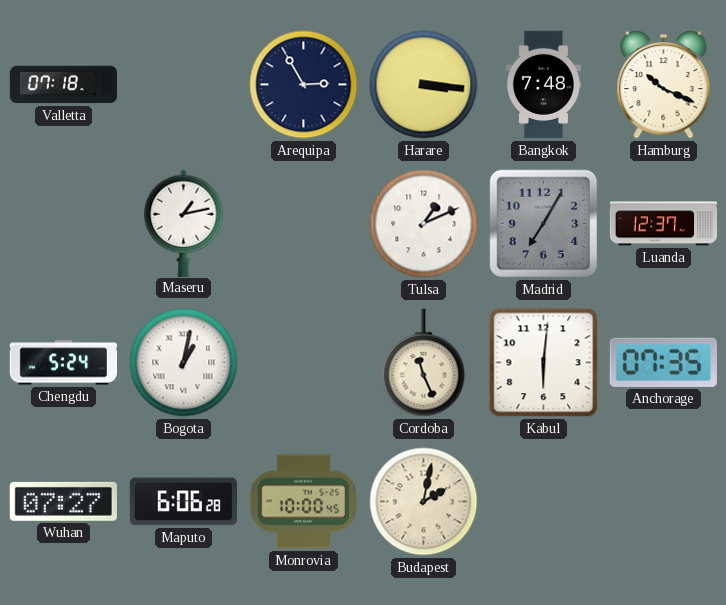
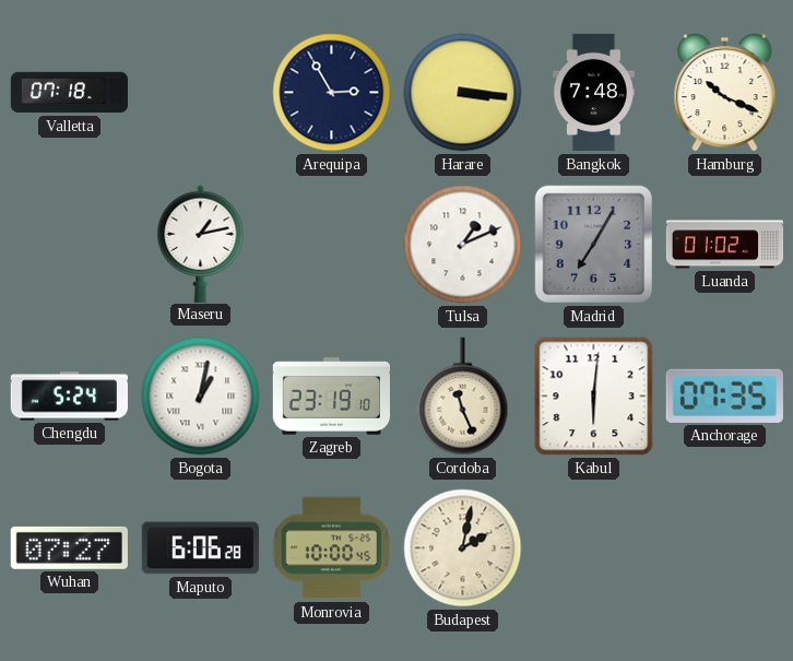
Luanda: 12:37 -> 01:02 (725, 245)
Zagreb: none -> 23:19 (331, 397)
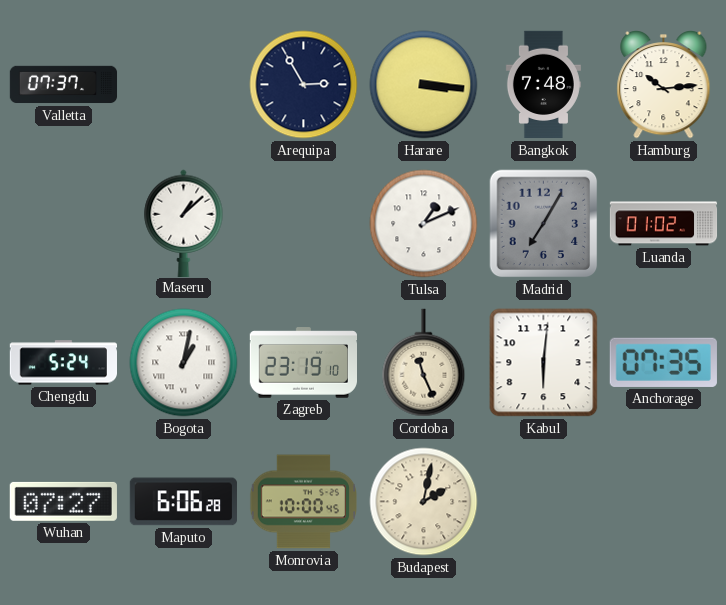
Valletta: 07:18 -> 07:37 (64, 85)
Hamburg: 10:19 -> 10:14 (664, 84)
Maseru: 1:13 -> 1:08 (184, 223)
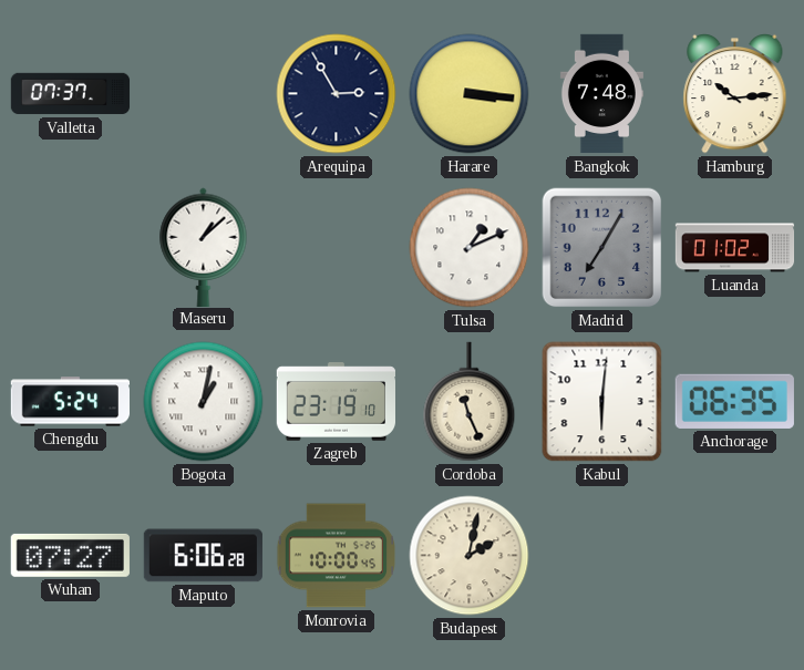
Anchorage: 07:35 -> 06:35 (734, 401)
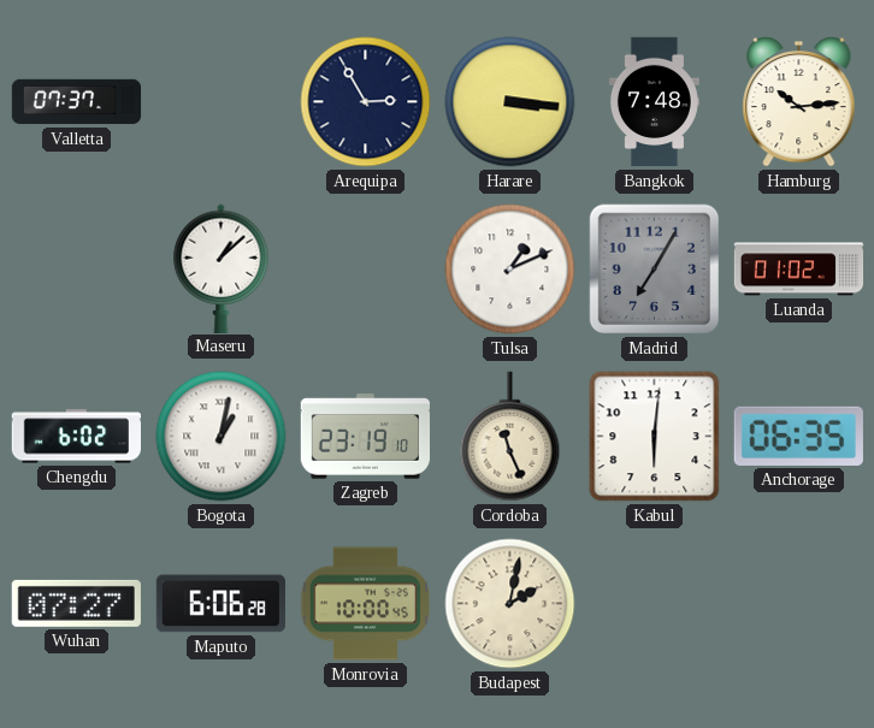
Chengdu: 5:24 -> 6:02 (76, 437)
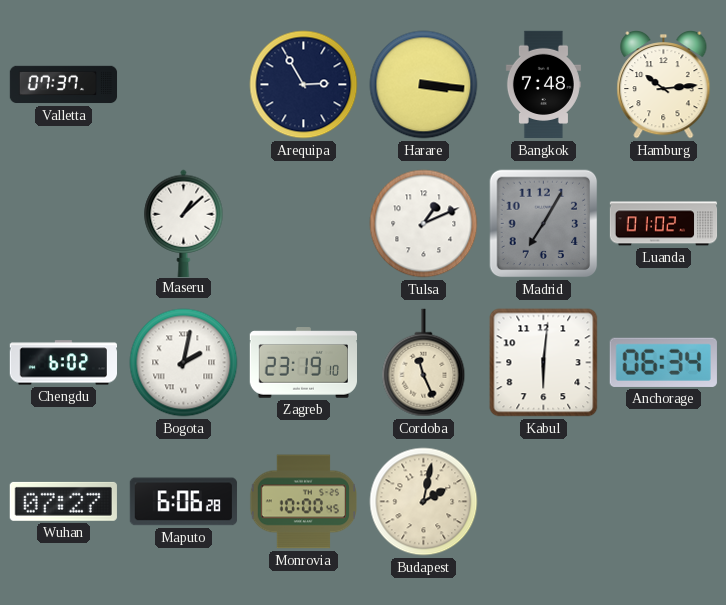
Bogota: 1:02 -> 2:02 (184, 363)
Anchorage: 06:35 -> 06:34 (663, 362)
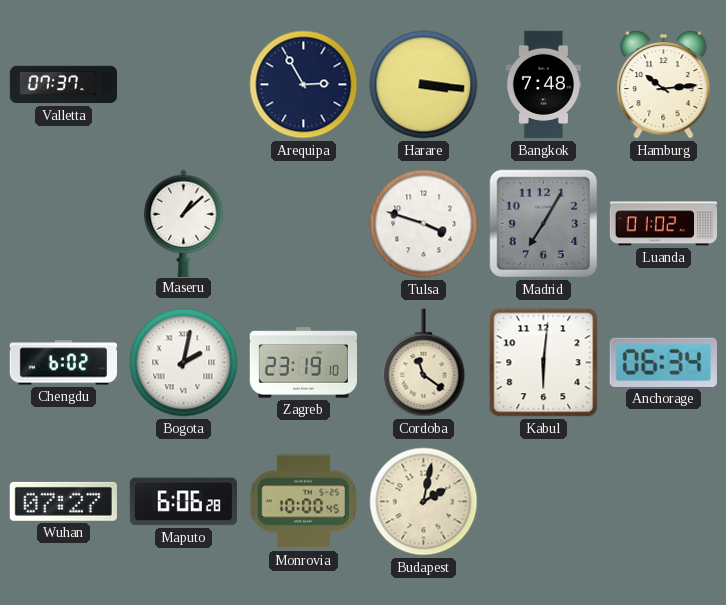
Tulsa: 1:11 -> 3:48 (424, 224)
Cordoba: 11:26 -> 11:21 (424, 363)
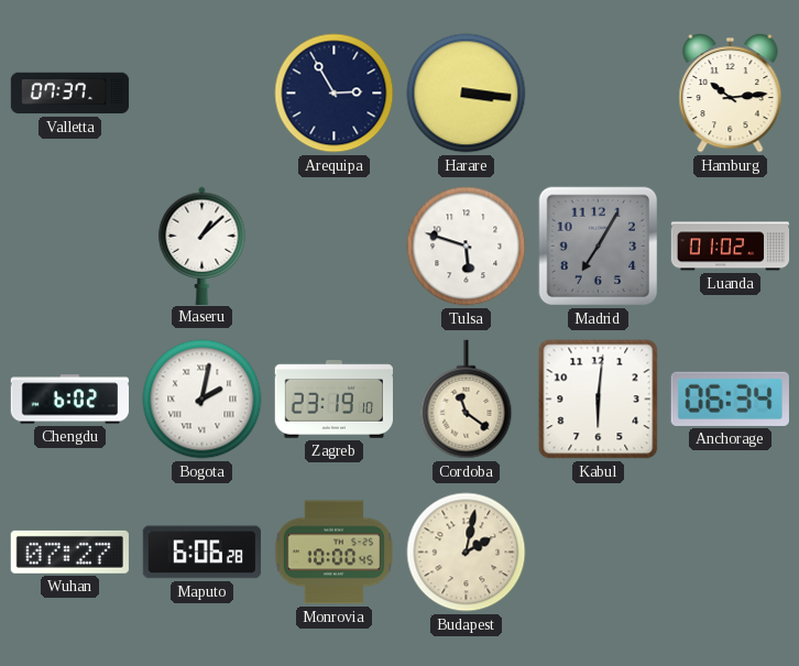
Bangkok: 7:48 -> none (543, 85)
Tulsa: 3:48 -> 5:48 (467, 247)
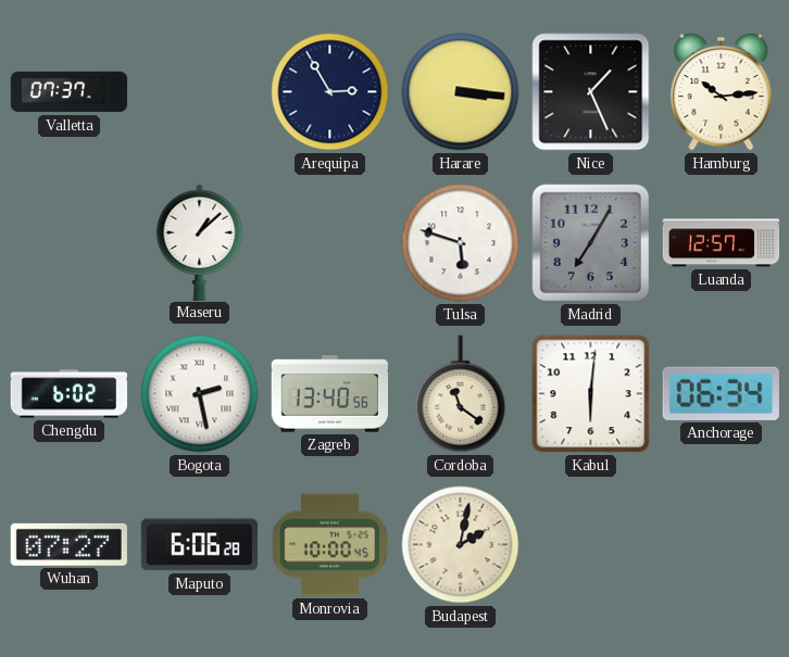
Nice: none -> 1:26 (591, 92)
Luanda: 01:02 -> 12:57 (722, 243)
Bogota: 2:02 -> 2:28 (200, 394)
Zagreb: 23:19 -> 13:40 (329, 394)
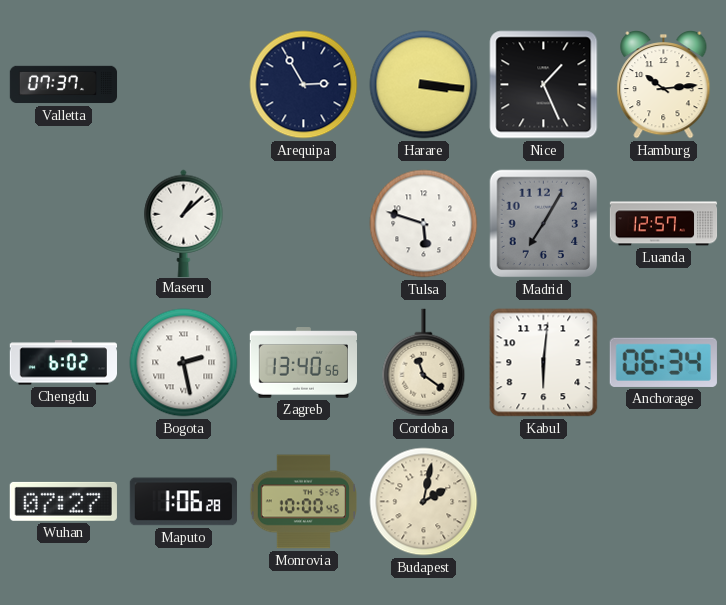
Maputo: 6:06 -> 1:06 (183, 502)
